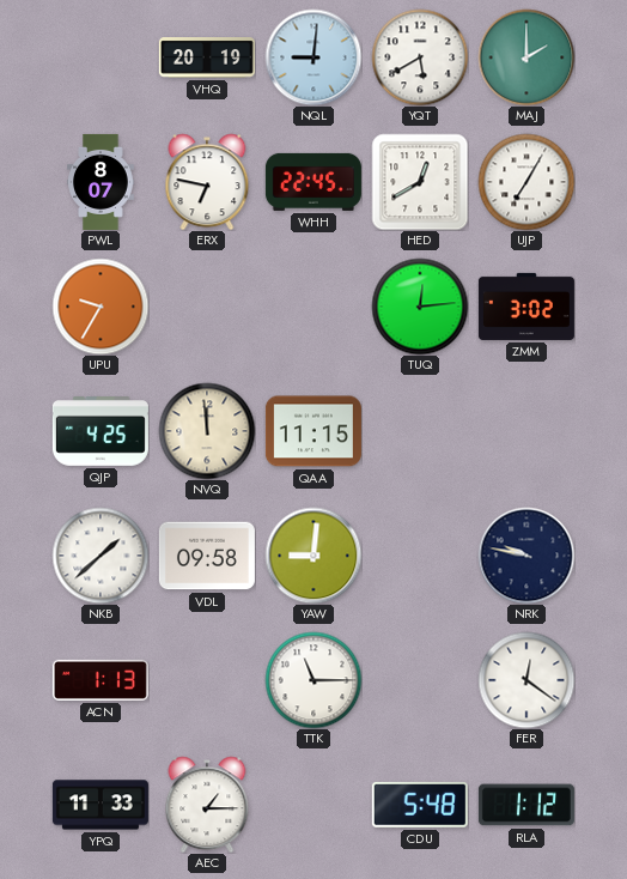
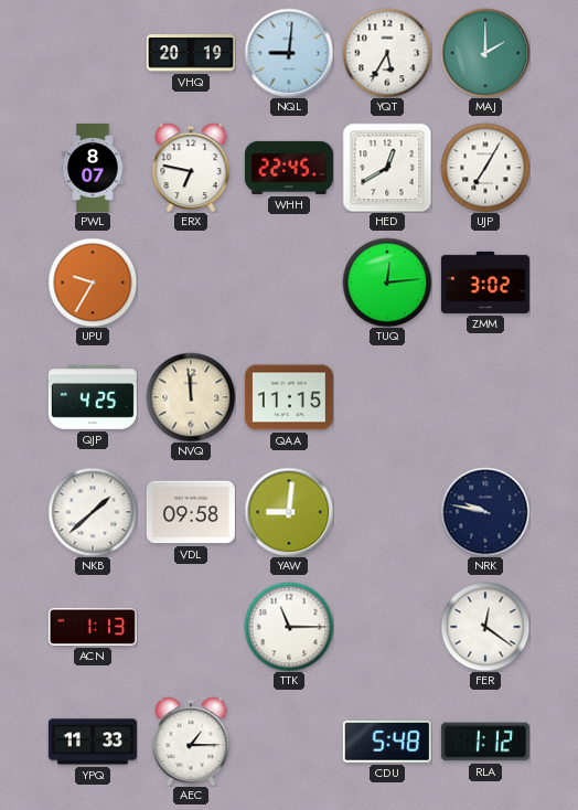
YQT: 5:40 -> 5:35 (387, 53)
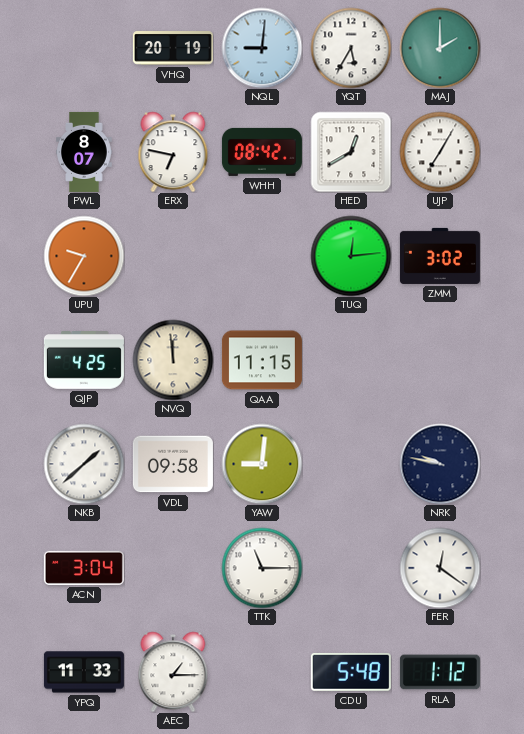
WHH: 22:45 -> 08:42 (262, 152)
ACN: 1:13 -> 3:04 (84, 568)
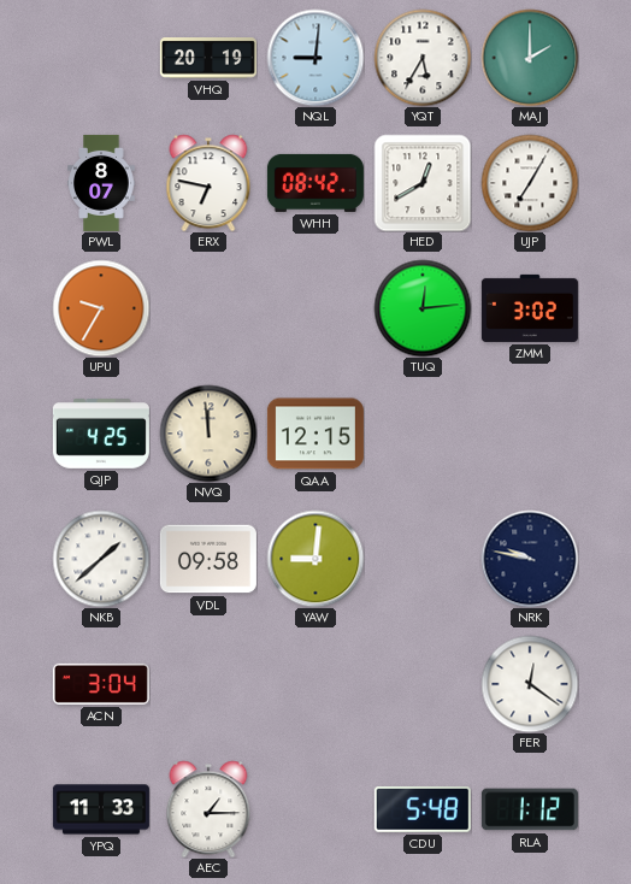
QAA: 11:15 -> 12:15 (315, 434)
TTK: 11:15 -> none (262, 568)
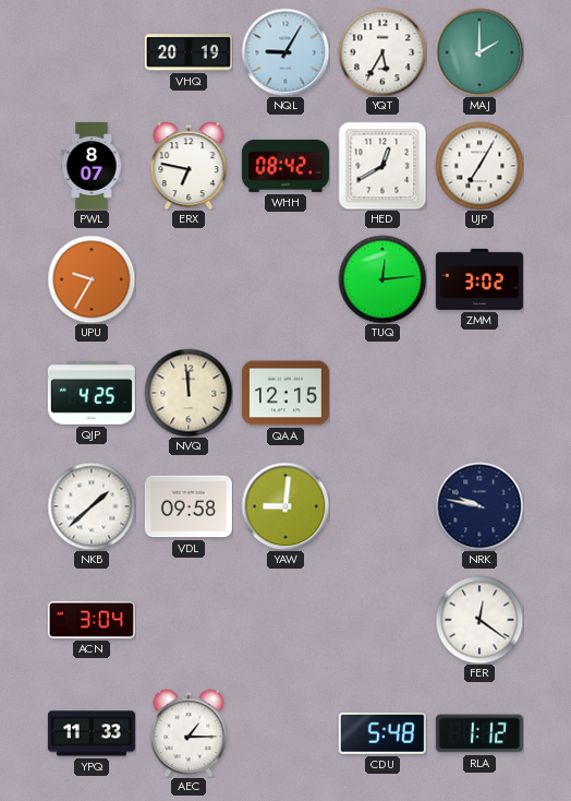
NQL: 9:01 -> 9:05 (285, 52)
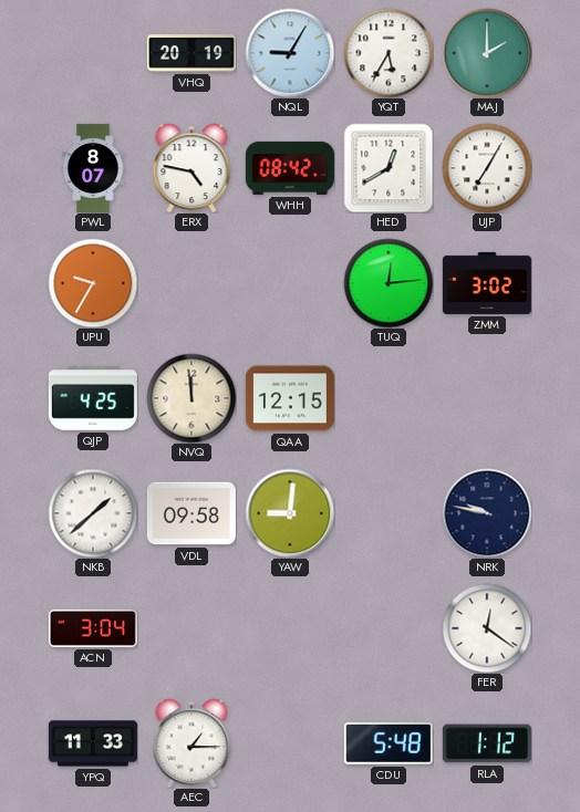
ERX: 6:47 -> 4:47 (191, 168)
